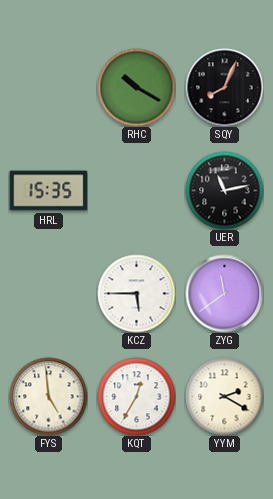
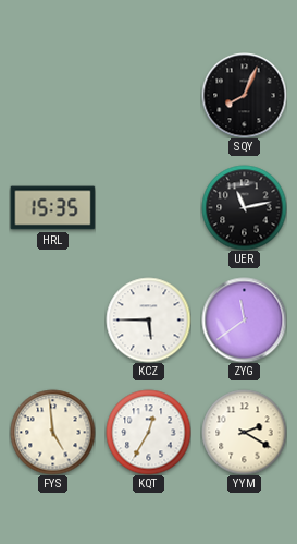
RHC: 10:20 -> none (136, 87)
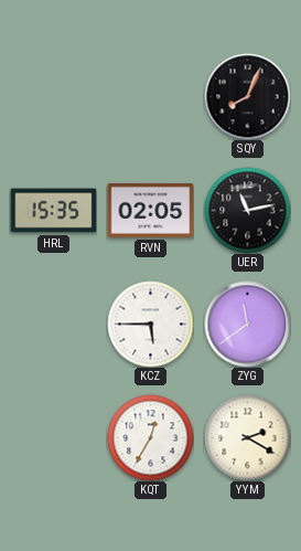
RVN: none -> 02:05 (150, 211)
FYS: 4:59 -> none (52, 432)
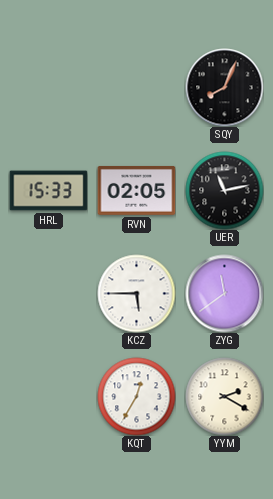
HRL: 15:35 -> 15:33 (48, 191)
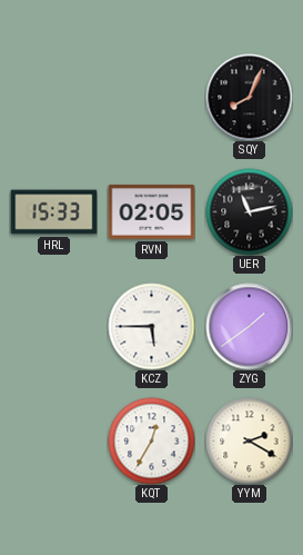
ZYG: 11:39 -> 1:39 (249, 326)
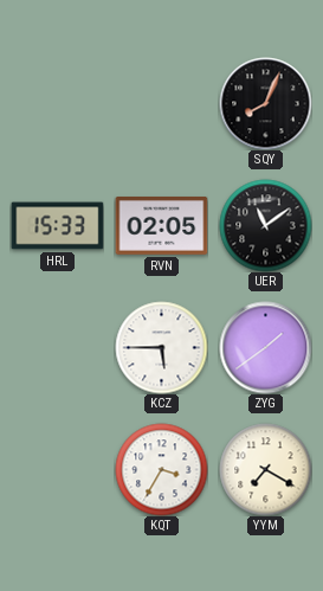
UER: 11:13 -> 11:09 (265, 225)
KQT: 12:35 -> 3:35 (161, 469)
YYM: 2:20 -> 7:20 (265, 469)
